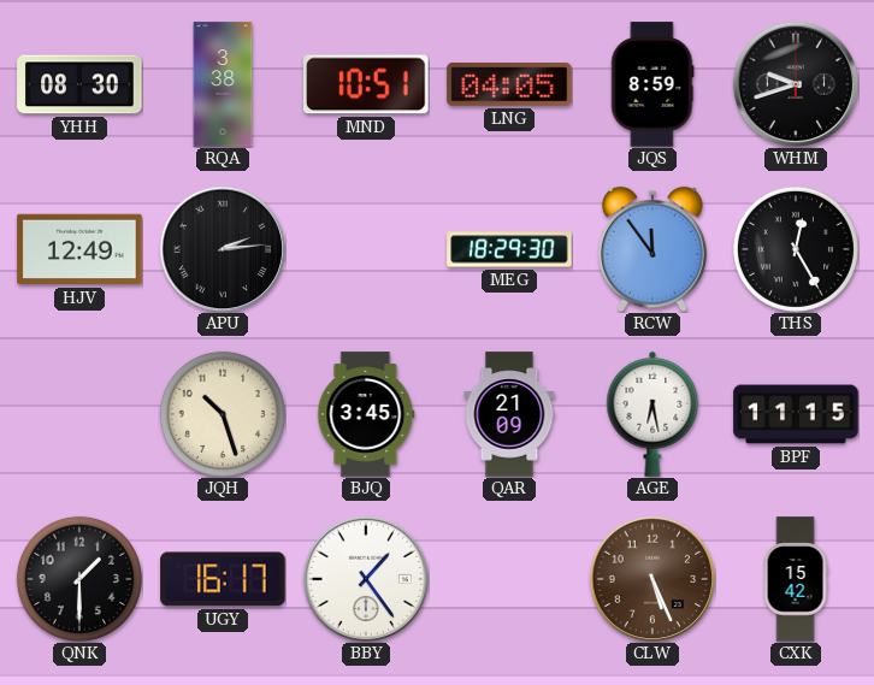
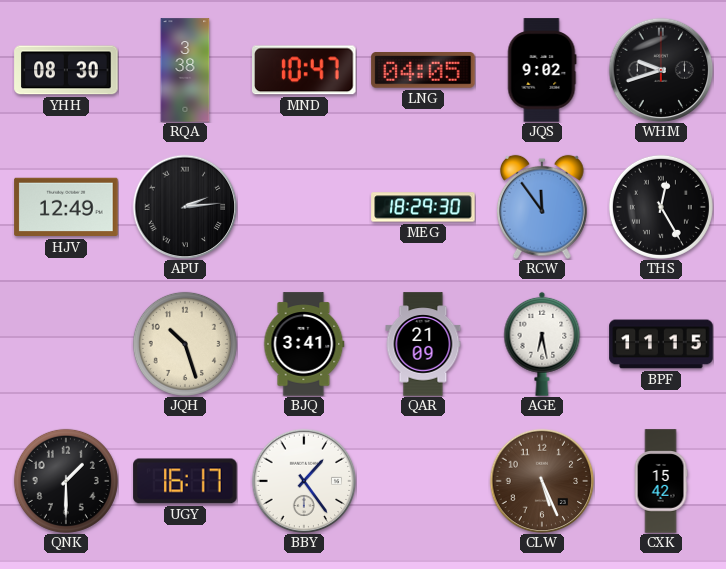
MND: 10:51 -> 10:47 (304, 70)
JQS: 8:59 -> 9:02 (542, 70)
BJQ: 3:45 -> 3:41 (304, 344)
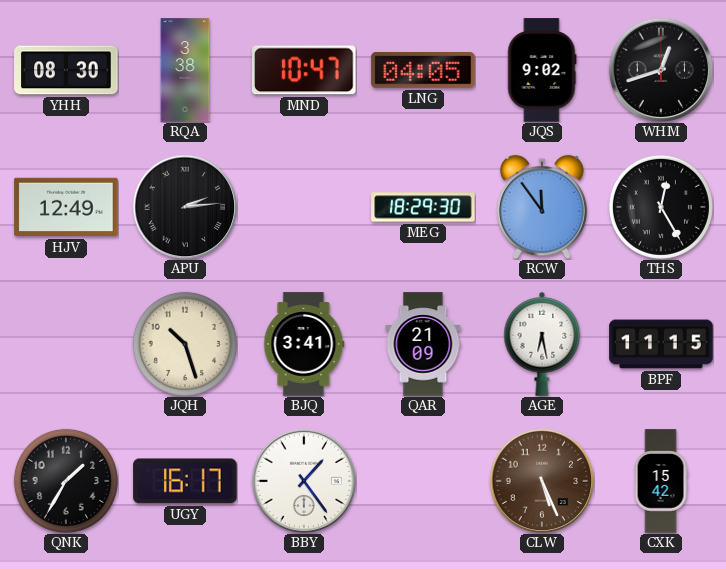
WHM: 9:42 -> 12:42 (661, 70)
QNK: 1:30 -> 1:35 (66, 481)
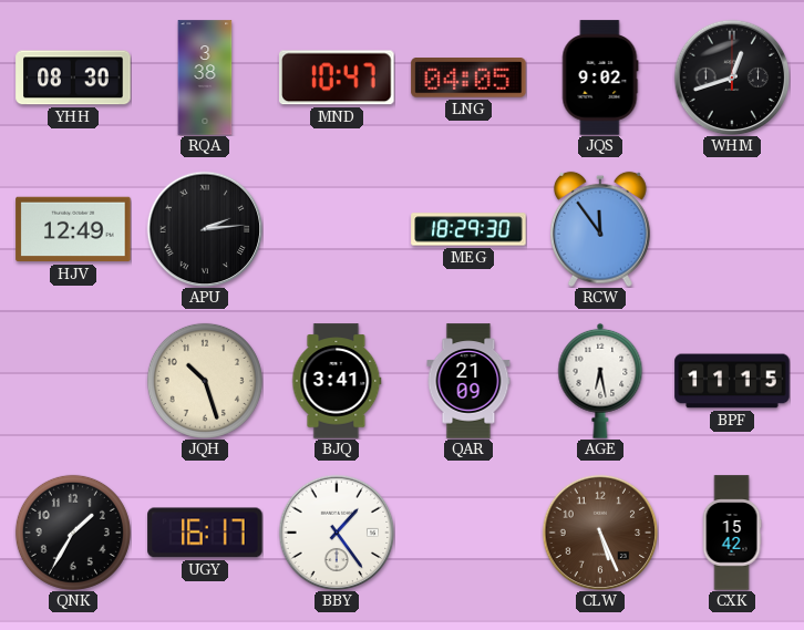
THS: 12:25 -> none (661, 207)
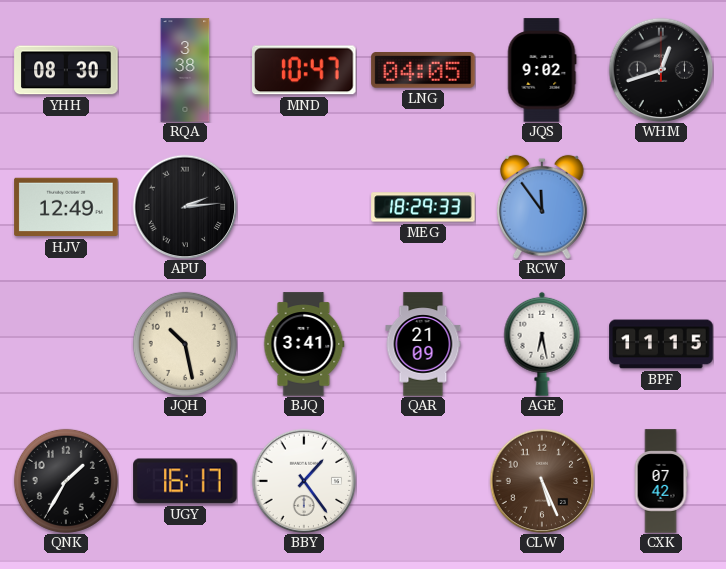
MEG: 18:29:30 -> 18:29:33 (423, 207)
JQH: 10:27 -> 10:28 (185, 344)
CXK: 15:42 -> 07:42 (661, 481)
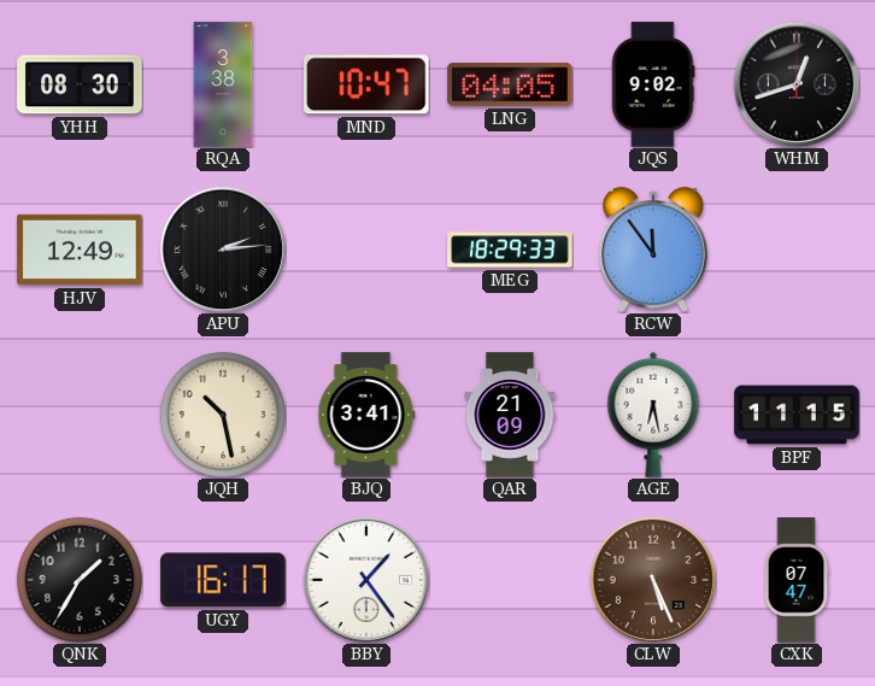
CXK: 07:42 -> 07:47 (797, 580)
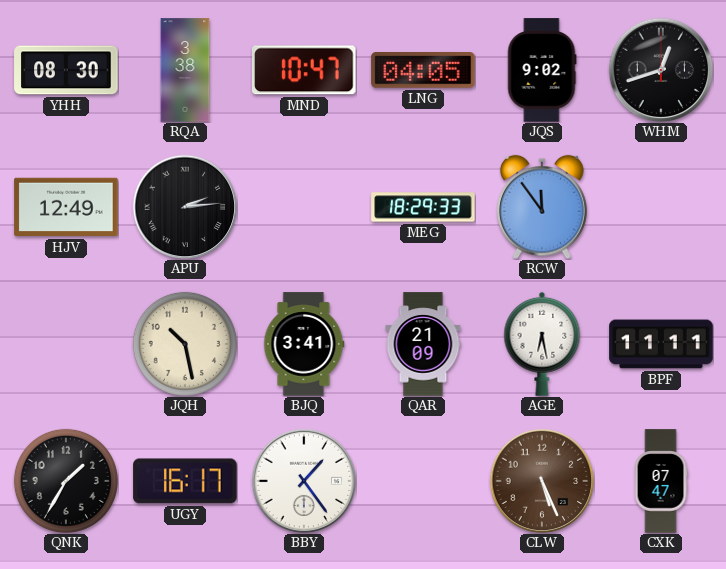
BPF: 11:15 -> 11:11 (661, 344)
